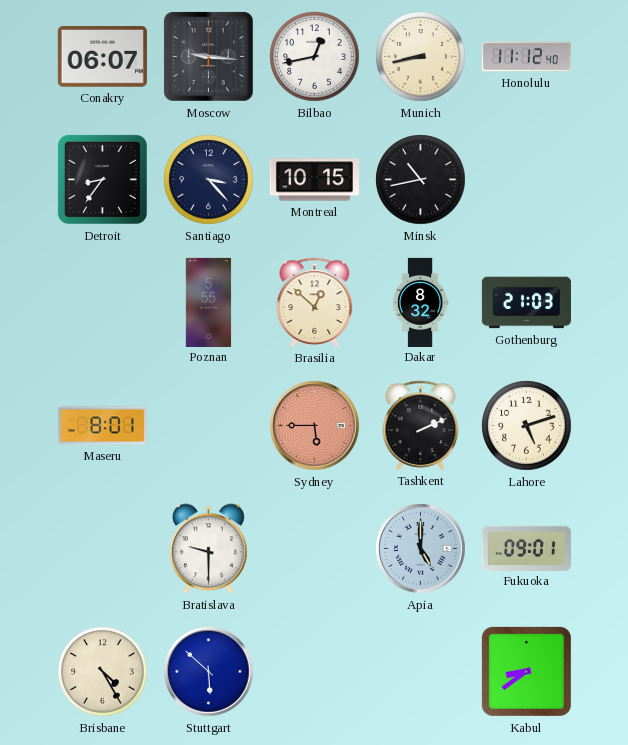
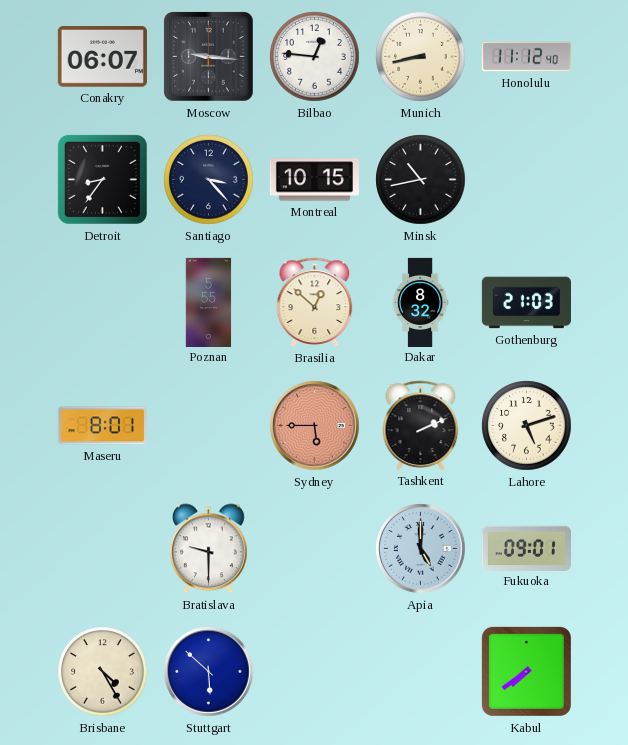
Bilbao: 12:43 -> 12:46 (315, 57)
Kabul: 8:39 -> 7:39 (526, 671)
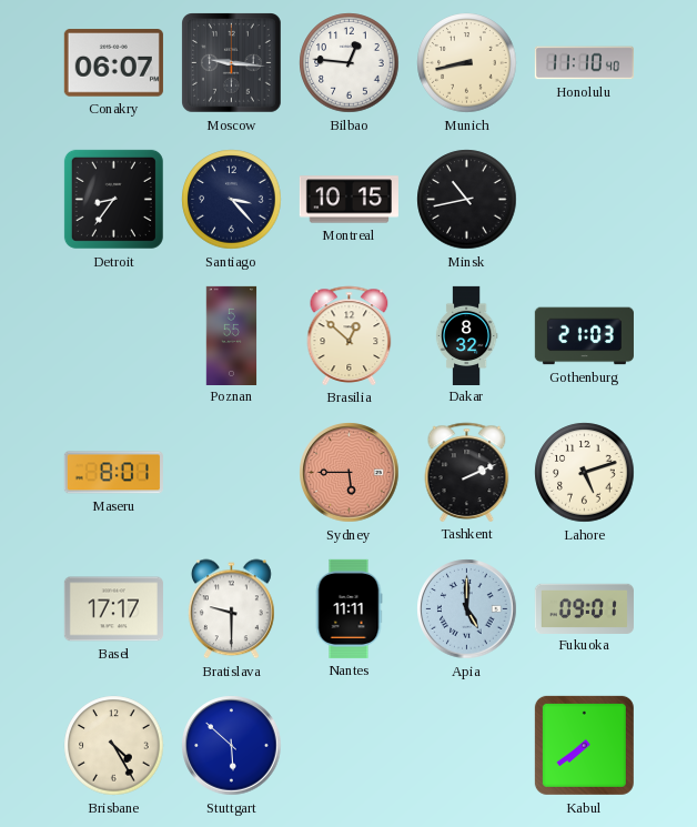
Honolulu: 11:12 -> 11:10 (584, 63)
Basel: none -> 17:17 (113, 609)
Nantes: none -> 11:11 (348, 608)
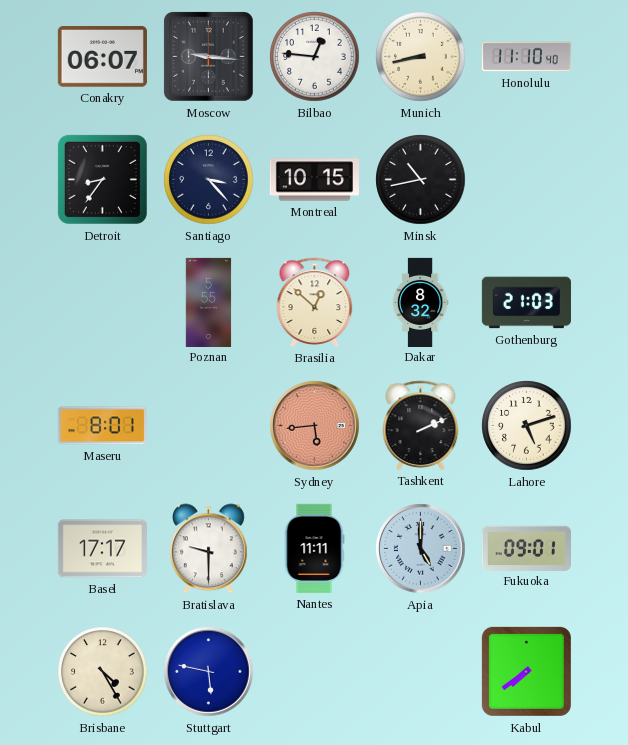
Sydney: 5:45 -> 5:44 (315, 426)
Stuttgart: 5:52 -> 5:47 (209, 672)
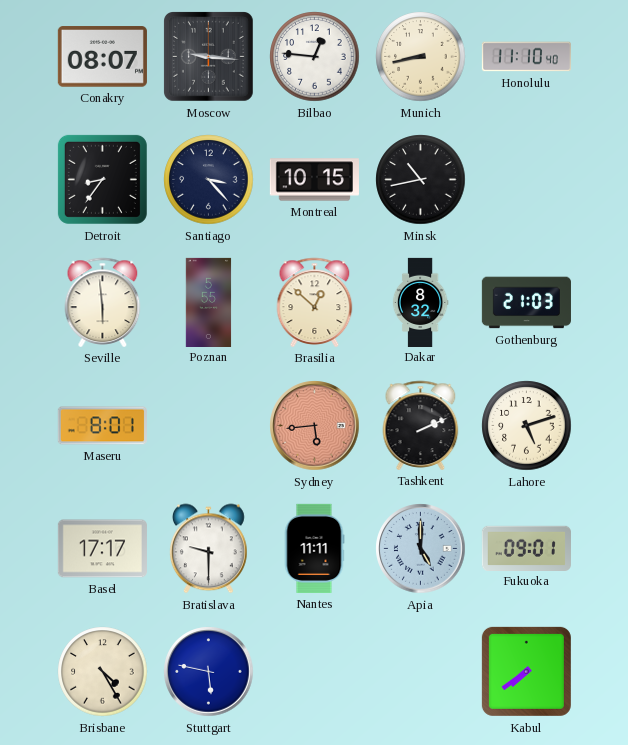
Conakry: 06:07 -> 08:07 (102, 57)
Seville: none -> 5:59 (103, 302)
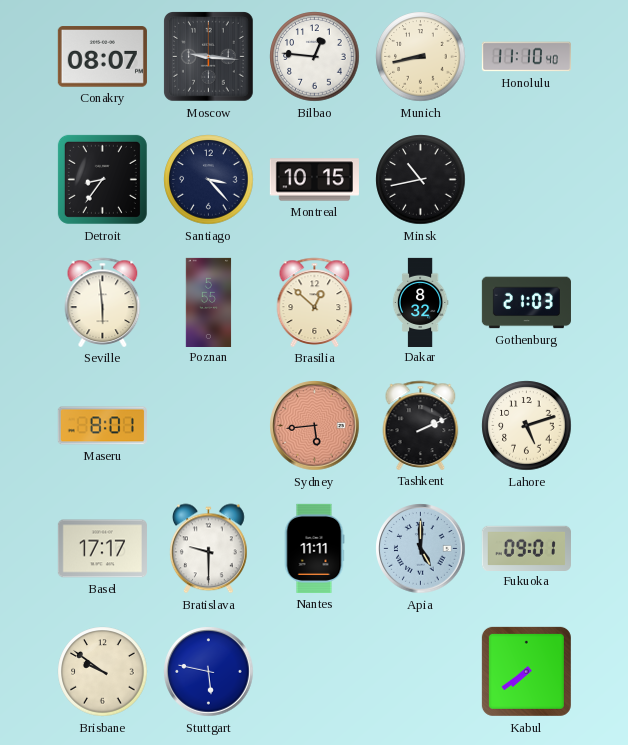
Brisbane: 4:25 -> 9:51 (103, 672)
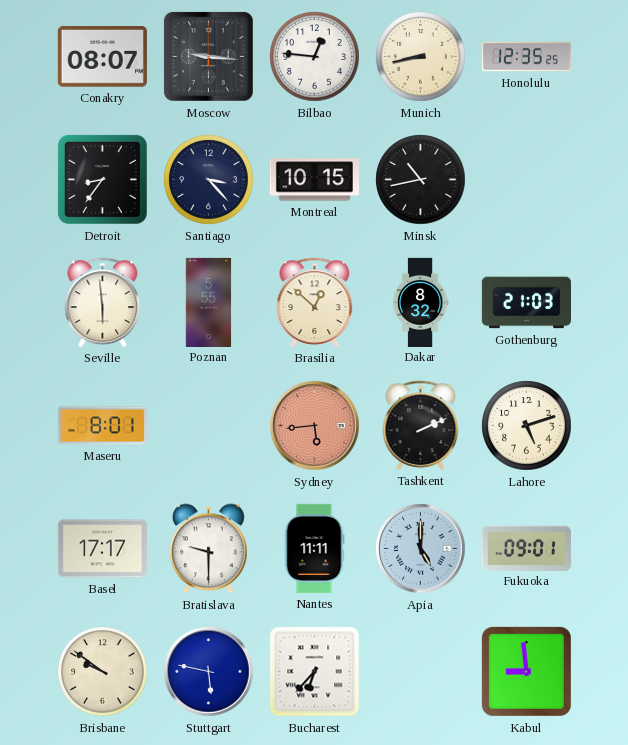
Honolulu: 11:10 -> 12:35 (526, 57)
Bucharest: none -> 6:37 (315, 672)
Kabul: 7:39 -> 8:59 (526, 671)
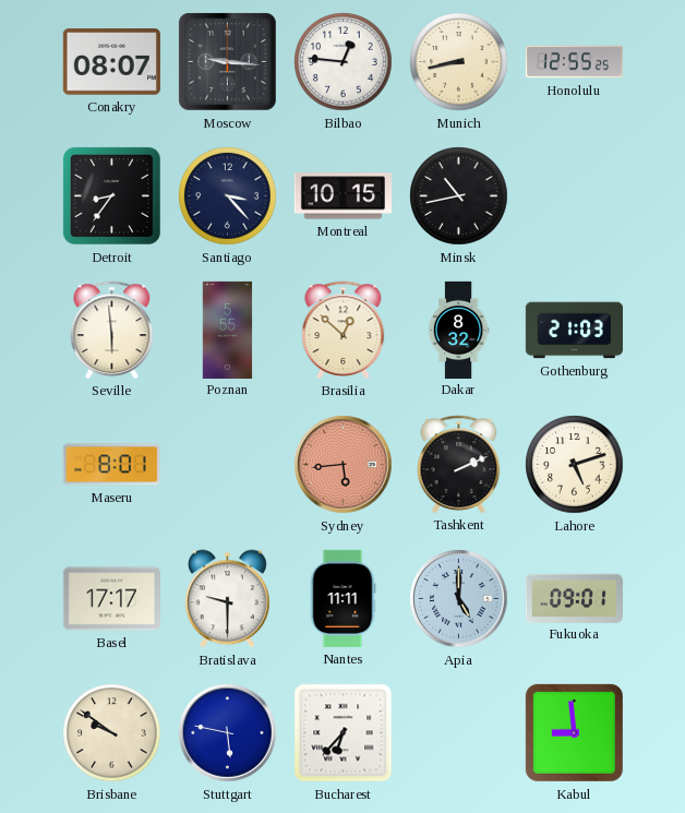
Honolulu: 12:35 -> 12:55 (574, 62)
